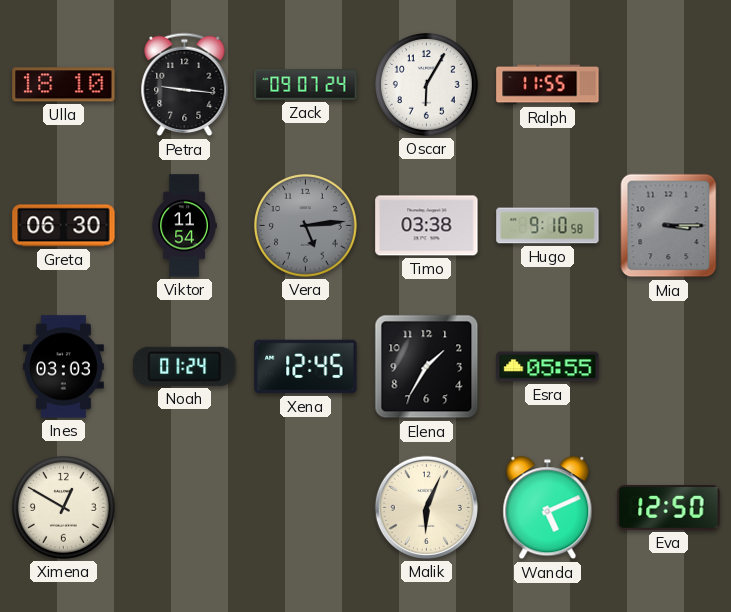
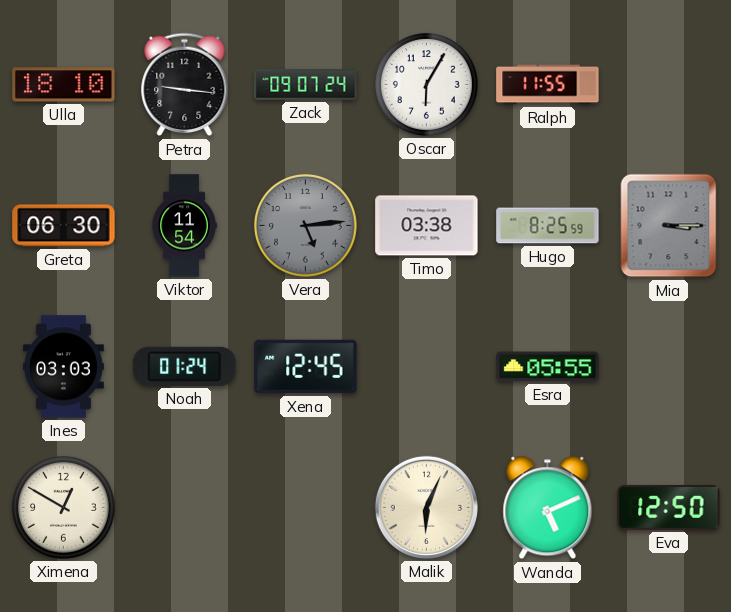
Hugo: 9:10 -> 8:25 (548, 226)
Elena: 1:35 -> none (427, 367)
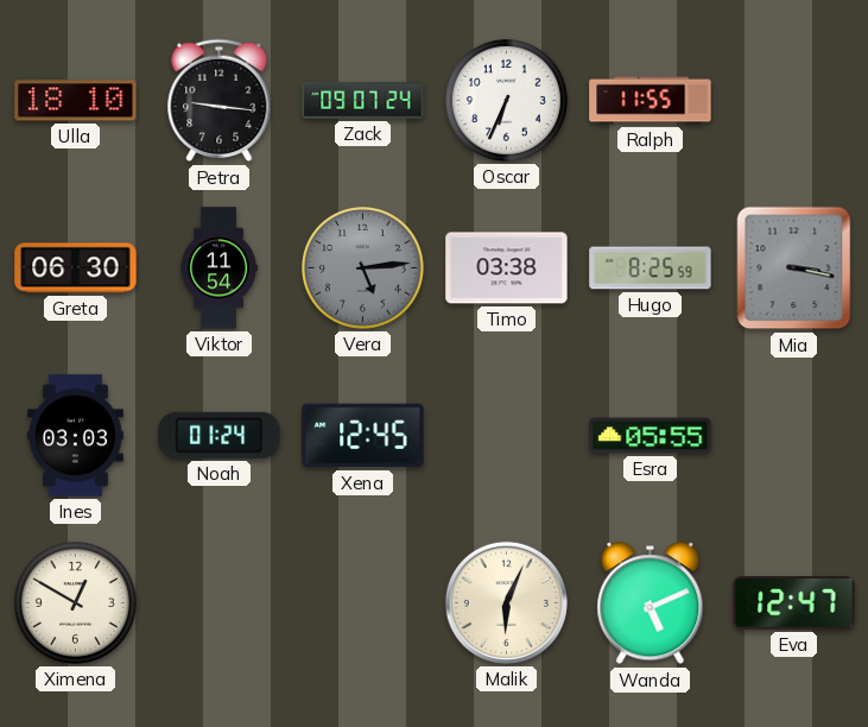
Oscar: 6:05 -> 6:34 (506, 100)
Mia: 3:15 -> 3:17 (794, 268)
Eva: 12:50 -> 12:47 (794, 602)
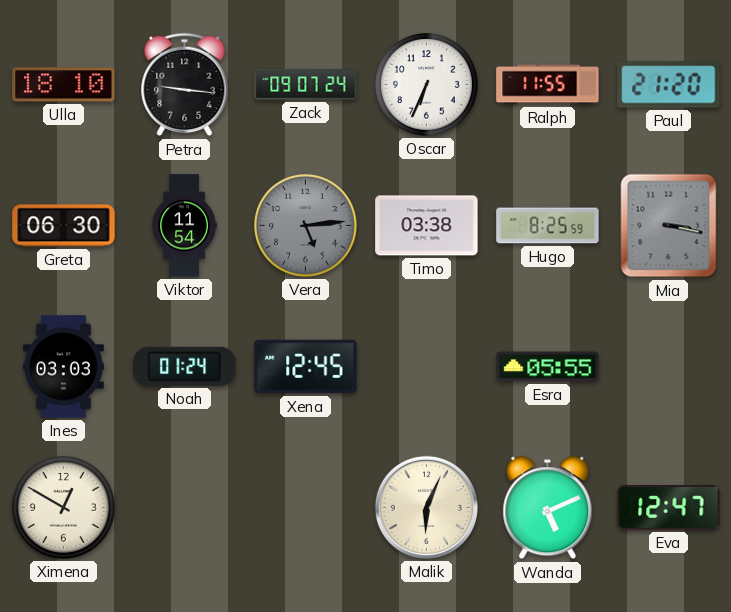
Paul: none -> 21:20 (669, 85)
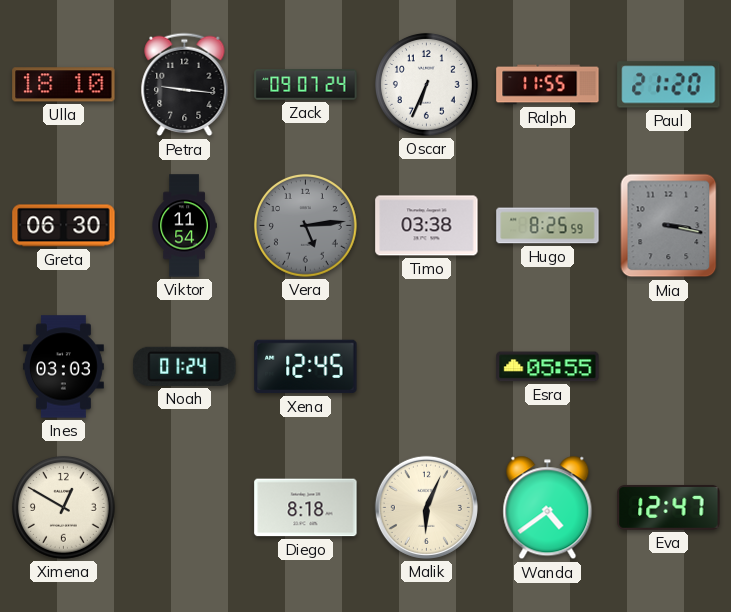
Diego: none -> 8:18 (306, 508)
Wanda: 5:11 -> 4:39 (548, 508)
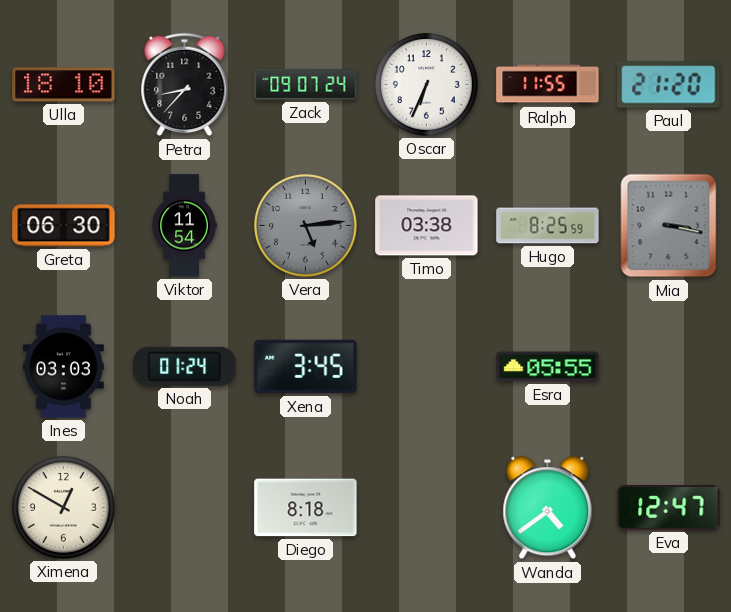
Petra: 9:16 -> 8:37 (185, 85)
Xena: 12:45 -> 3:45 (306, 367)
Malik: 6:04 -> none (426, 507)
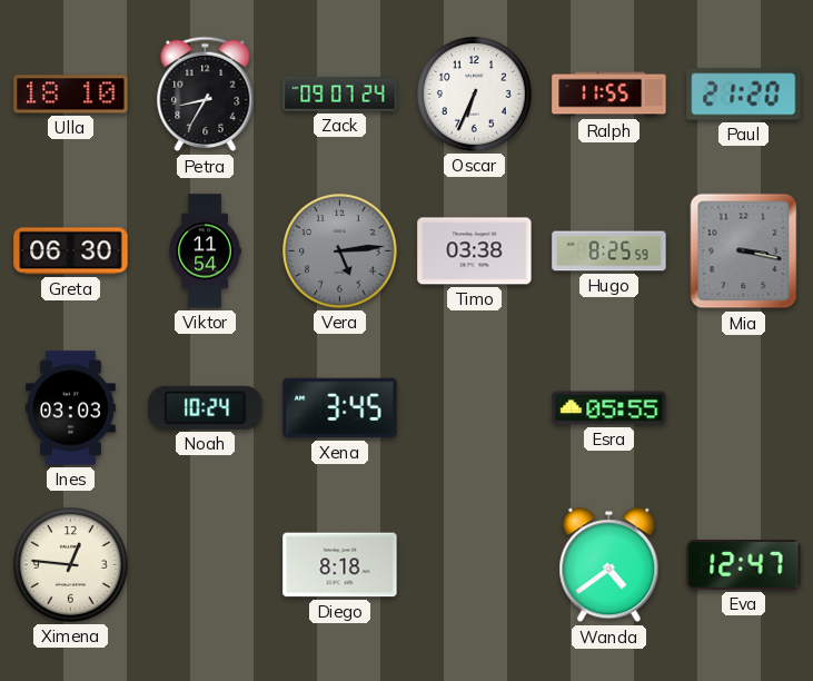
Petra: 8:37 -> 8:35 (206, 95)
Noah: 01:24 -> 10:24 (206, 407)
Ximena: 12:50 -> 12:46 (70, 564)
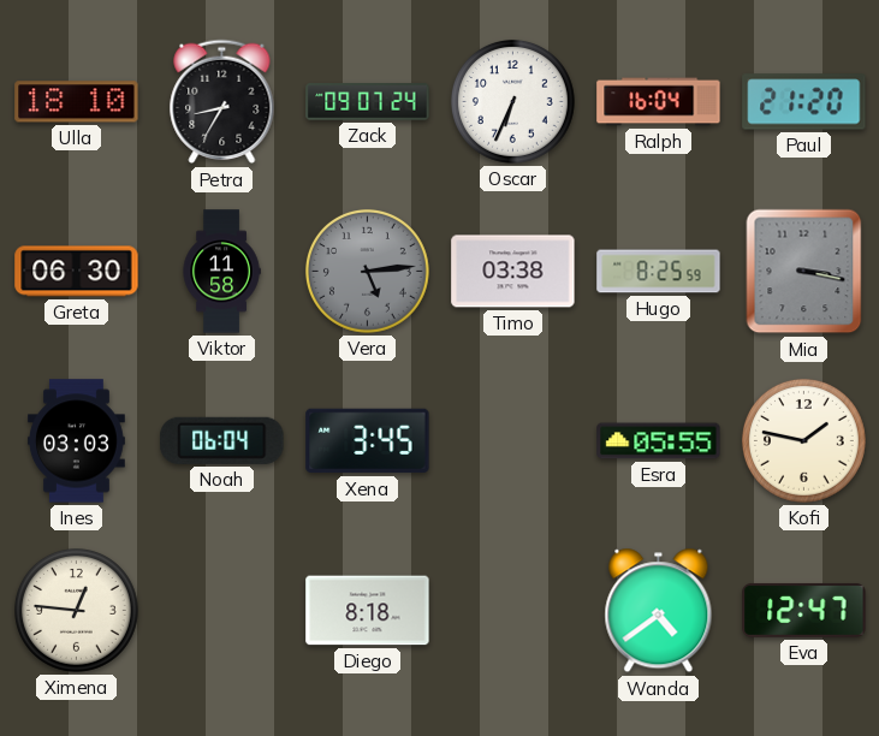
Ralph: 11:55 -> 16:04 (659, 102)
Viktor: 11:54 -> 11:58 (221, 272)
Noah: 10:24 -> 06:04 (222, 440)
Kofi: none -> 1:47 (803, 440)
